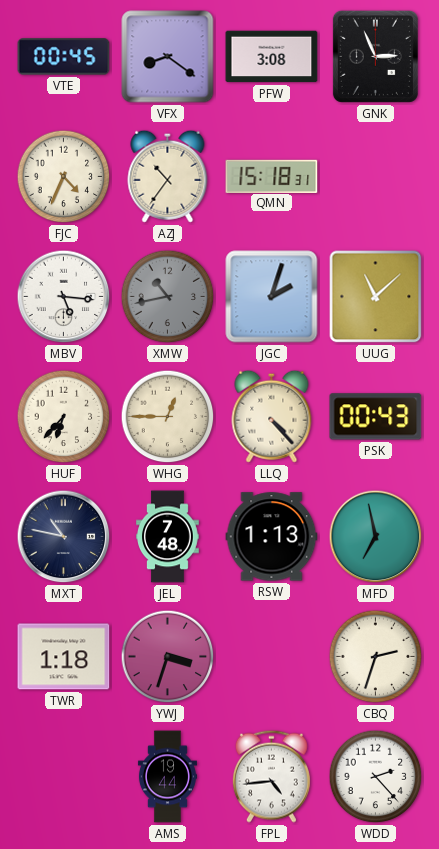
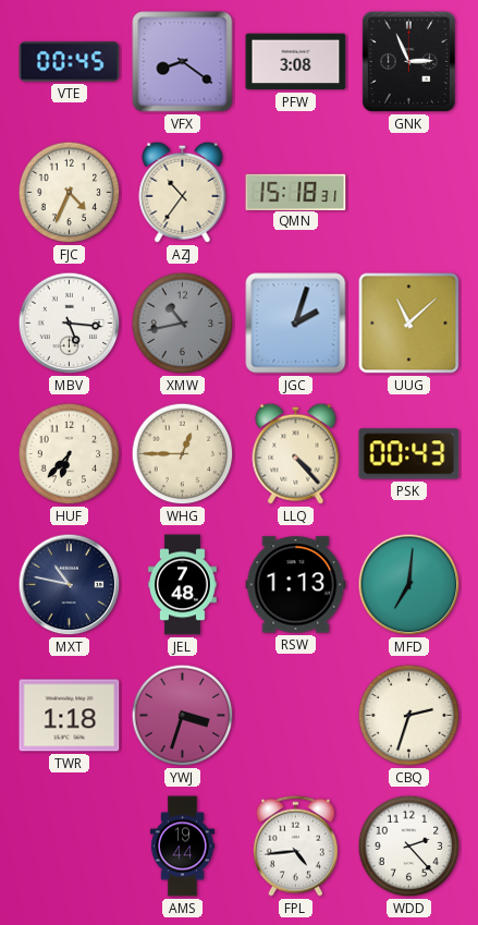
MFD: 6:58 -> 7:01 (409, 585)
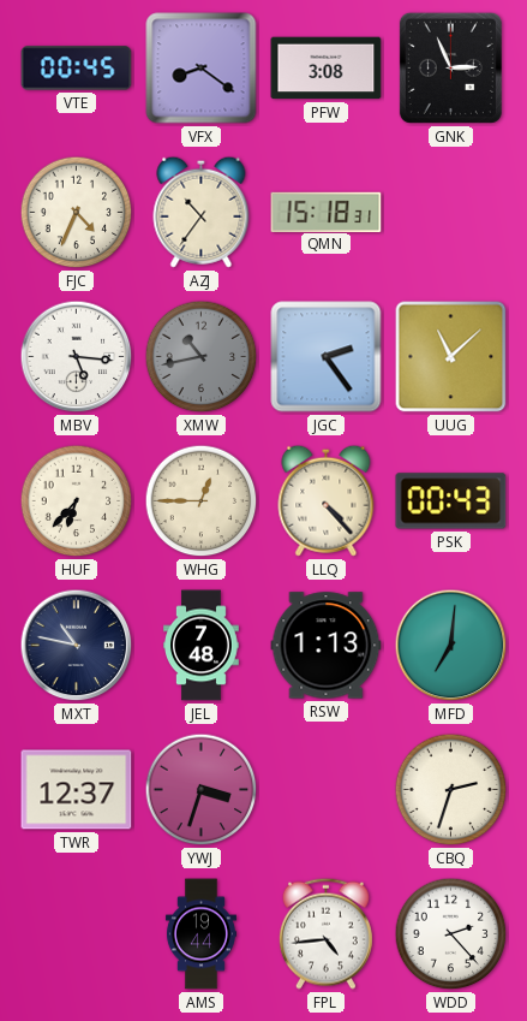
JGC: 2:03 -> 2:24 (327, 357)
TWR: 1:18 -> 12:37 (77, 790)
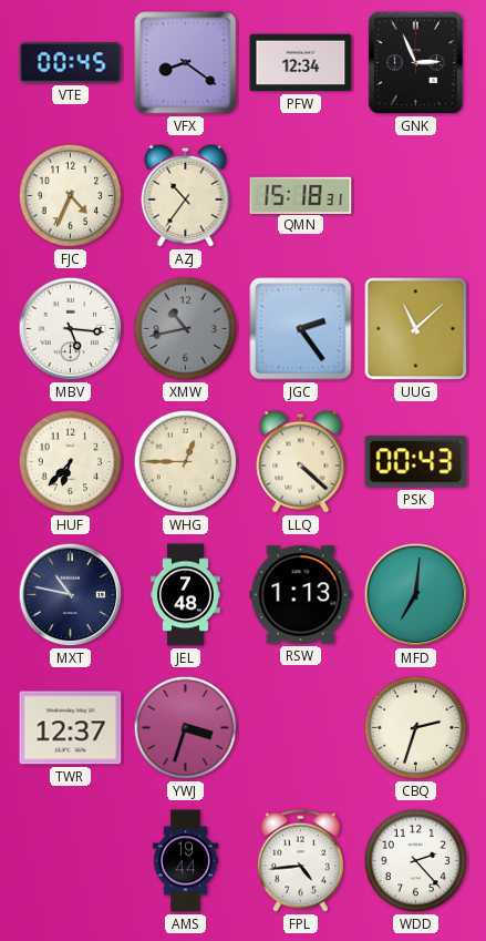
PFW: 3:08 -> 12:34 (301, 63)
LLQ: 4:23 -> 4:22 (301, 461)
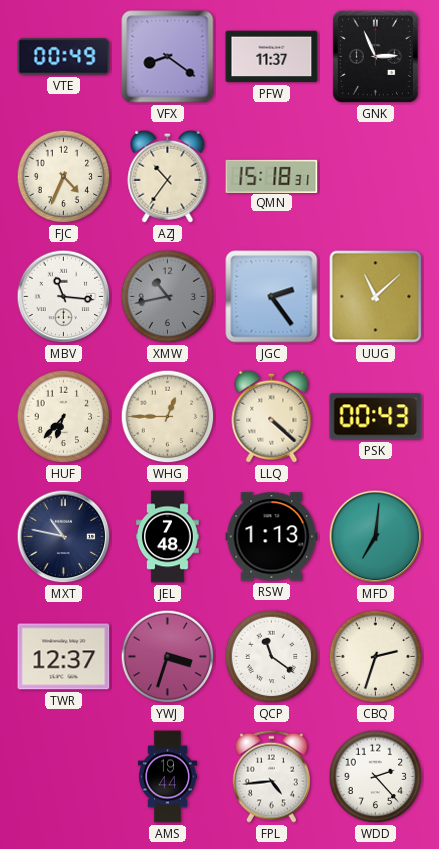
VTE: 00:45 -> 00:49 (64, 57)
PFW: 12:34 -> 11:37 (272, 57)
MBV: 5:16 -> 11:16 (64, 297)
QCP: none -> 11:21 (272, 657)
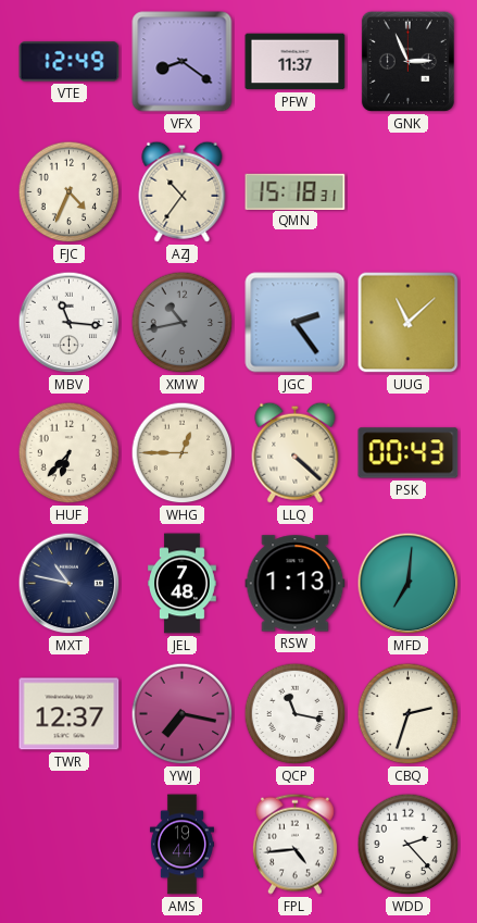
VTE: 00:49 -> 12:49 (70, 62)
YWJ: 3:33 -> 7:17 (183, 714)
QCP: 11:21 -> 11:17 (296, 714)
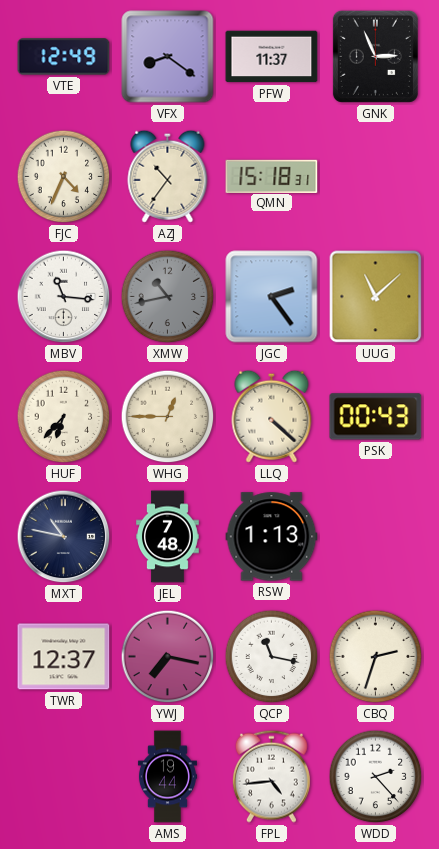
MFD: 7:01 -> none (409, 584)
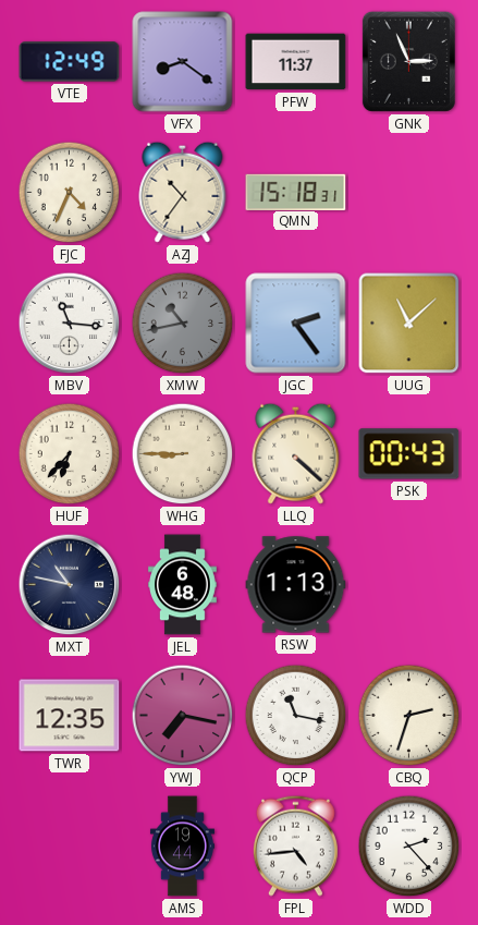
WHG: 12:45 -> 8:45 (183, 454)
JEL: 7:48 -> 6:48 (183, 585)
TWR: 12:37 -> 12:35 (70, 716)
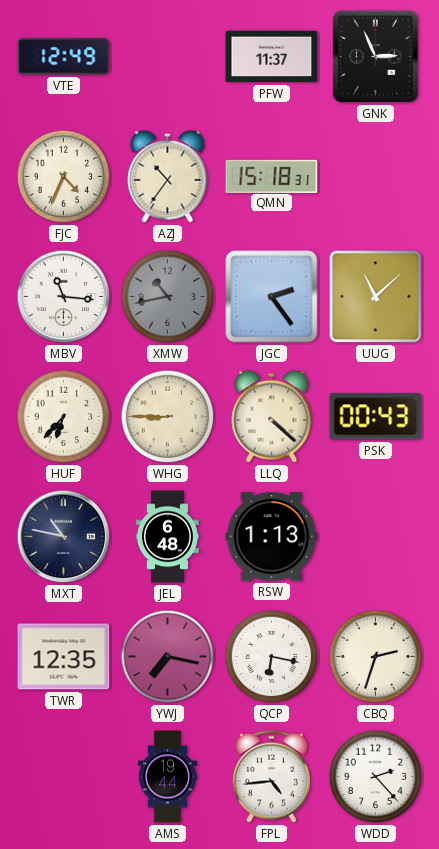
VFX: 8:21 -> none (183, 62)
QCP: 11:17 -> 6:17 (272, 657)
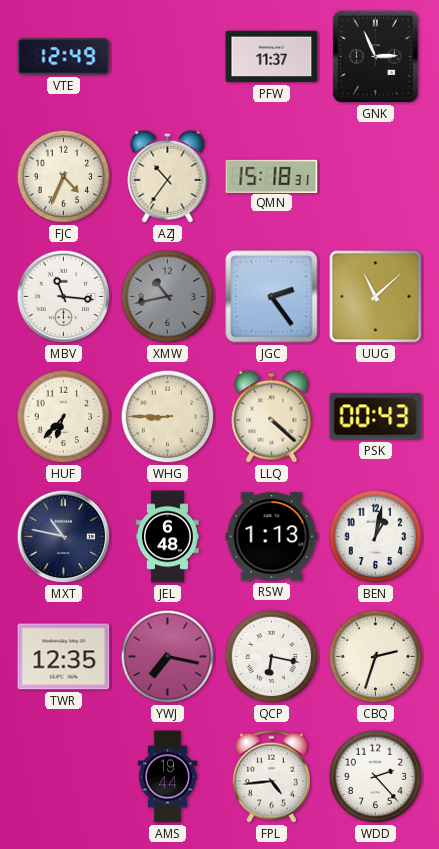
BEN: none -> 1:02 (376, 537)
